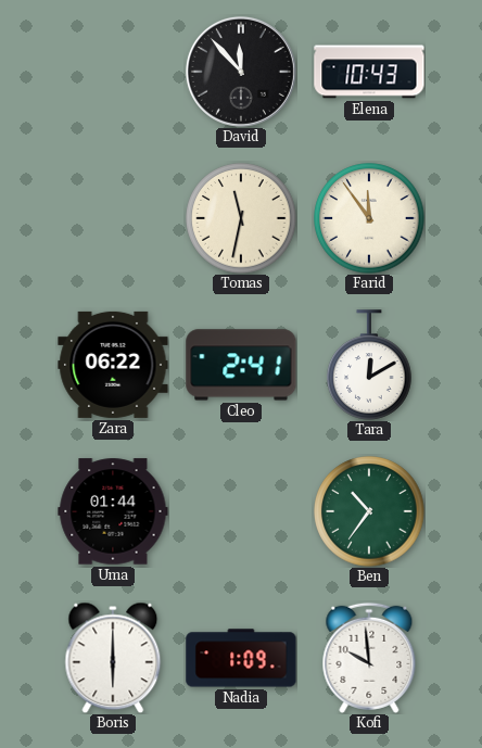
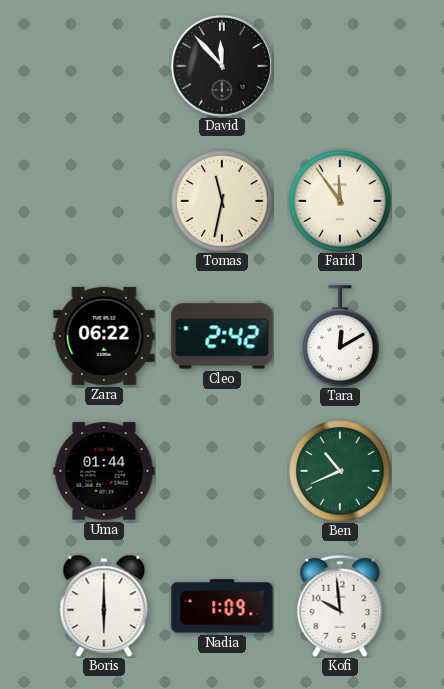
Elena: 10:43 -> none (369, 72)
Cleo: 2:41 -> 2:42 (222, 336)
Ben: 10:36 -> 10:41 (340, 471)
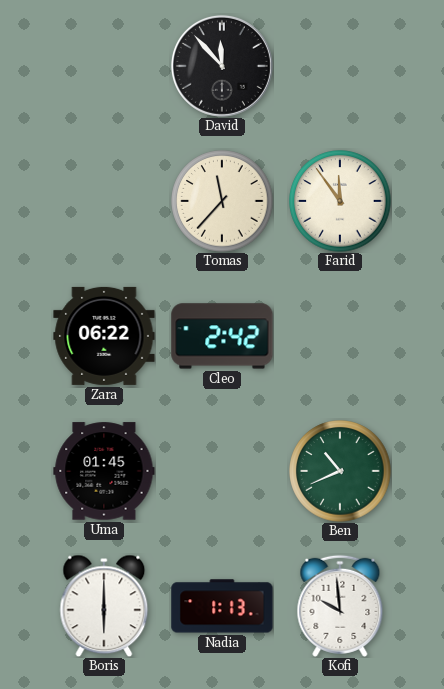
Tomas: 11:32 -> 11:37 (222, 201)
Tara: 12:10 -> none (340, 336)
Uma: 01:44 -> 01:45 (104, 471)
Nadia: 1:09 -> 1:13 (222, 606)
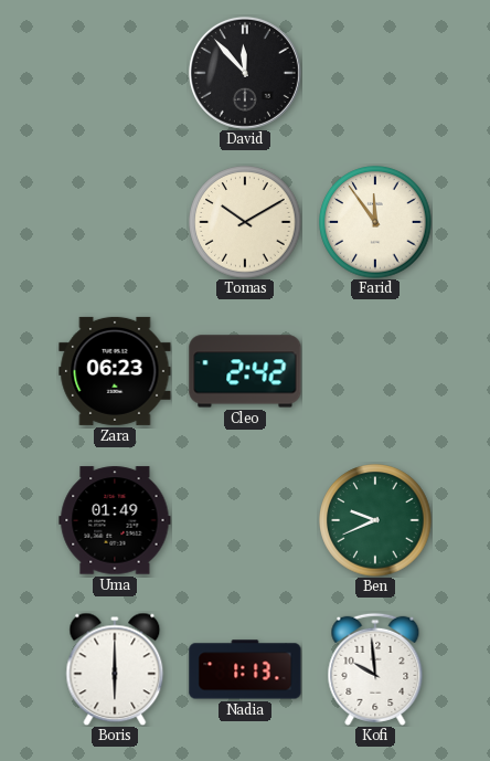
Tomas: 11:37 -> 10:10 (245, 222)
Zara: 06:22 -> 06:23 (115, 371)
Uma: 01:45 -> 01:49 (115, 520)
Ben: 10:41 -> 9:41 (375, 520)
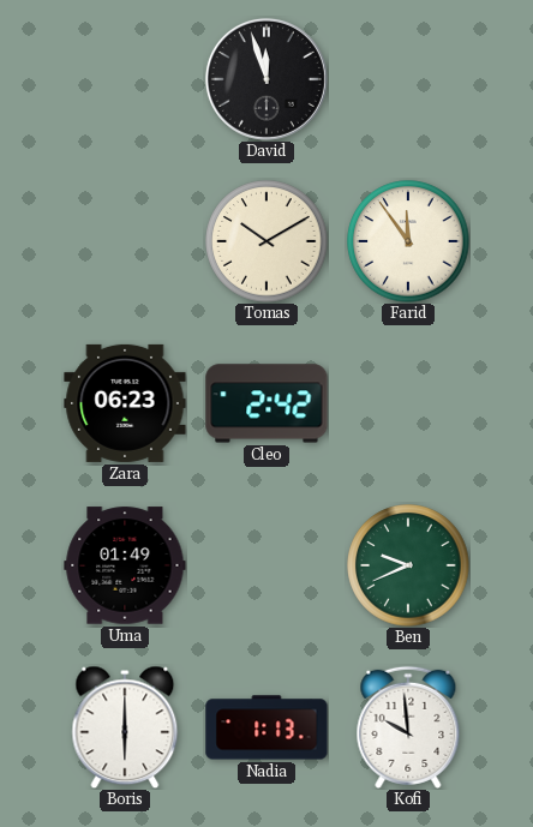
David: 11:53 -> 11:57 (266, 79)
